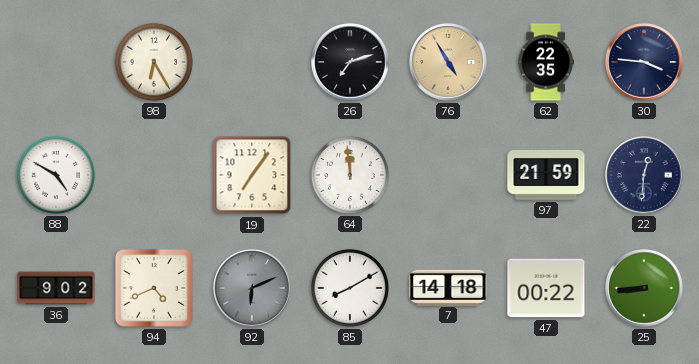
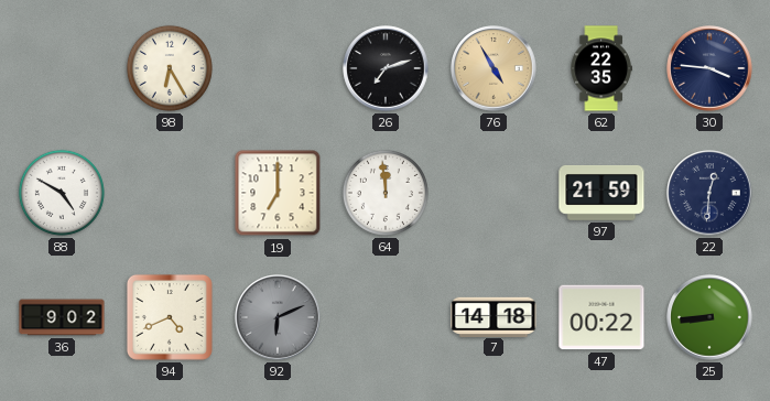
19: 7:06 -> 7:00 (278, 193)
85: 8:10 -> none (350, 288)
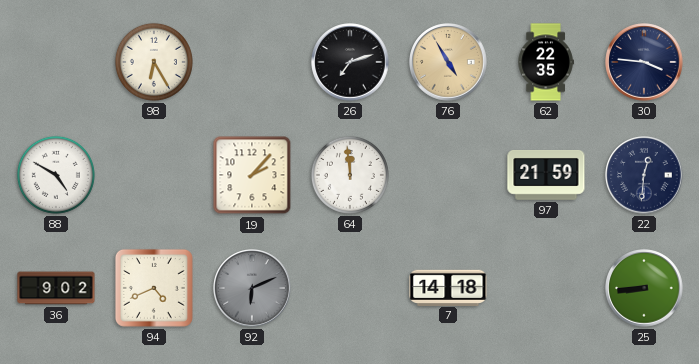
19: 7:00 -> 2:07 (252, 175)
47: 00:22 -> none (601, 317)
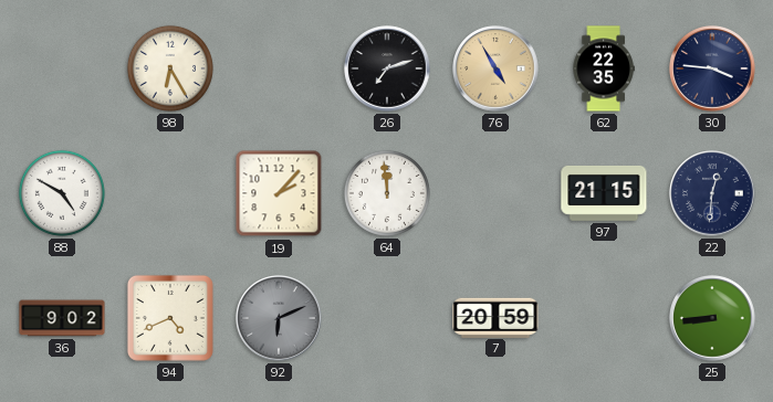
97: 21:59 -> 21:15 (604, 193)
7: 14:18 -> 20:59 (495, 317)
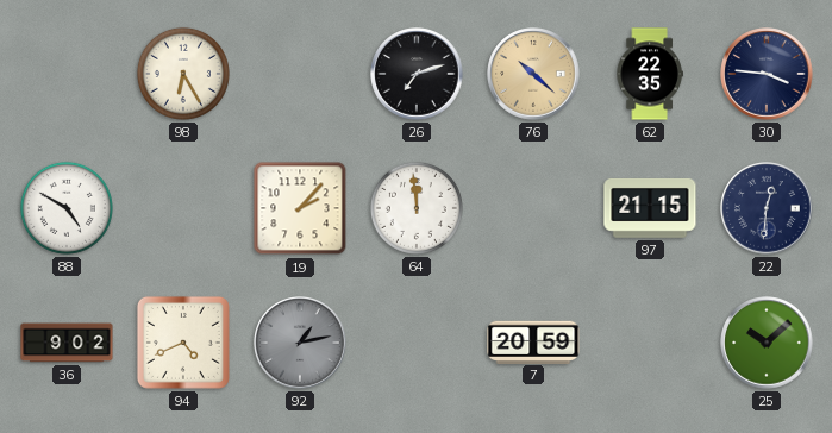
76: 4:55 -> 10:22 (533, 74)
92: 6:11 -> 1:13 (300, 343)
25: 8:44 -> 10:08 (767, 343)
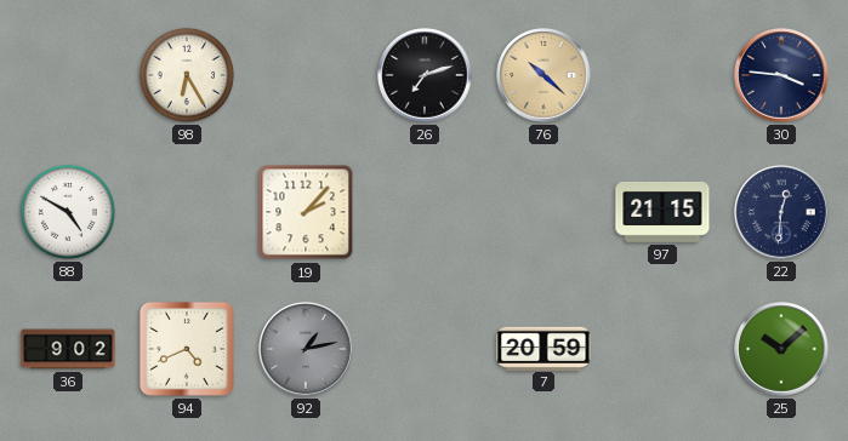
62: 22:35 -> none (650, 74)
64: 11:59 -> none (417, 208)
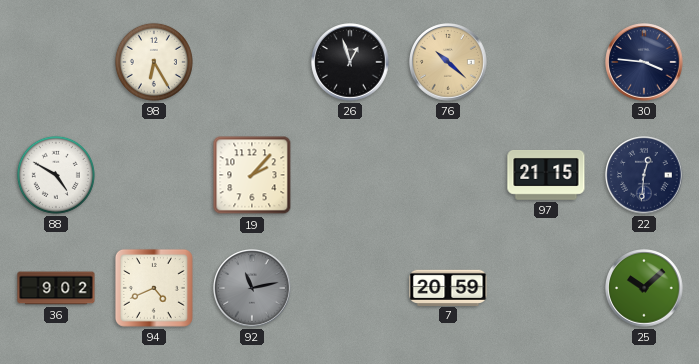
26: 7:12 -> 12:57 (350, 62)
92: 1:13 -> 11:13 (252, 288)
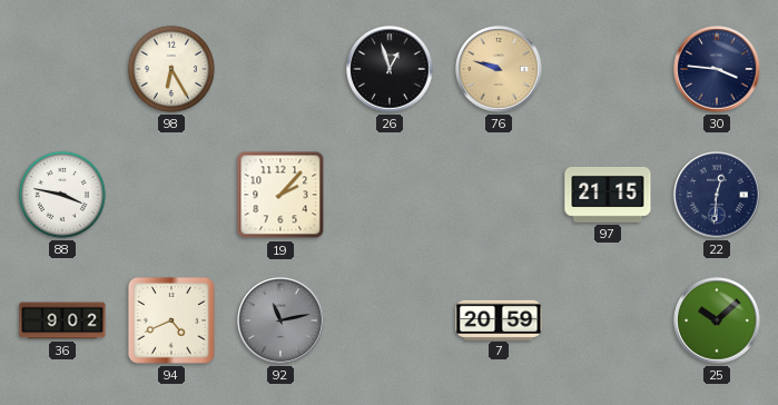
76: 10:22 -> 9:48 (499, 69)
88: 4:50 -> 3:47 (62, 195)
